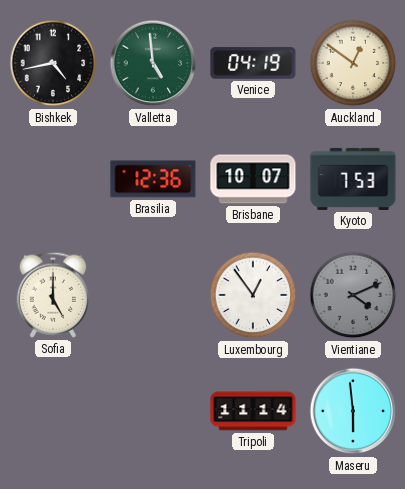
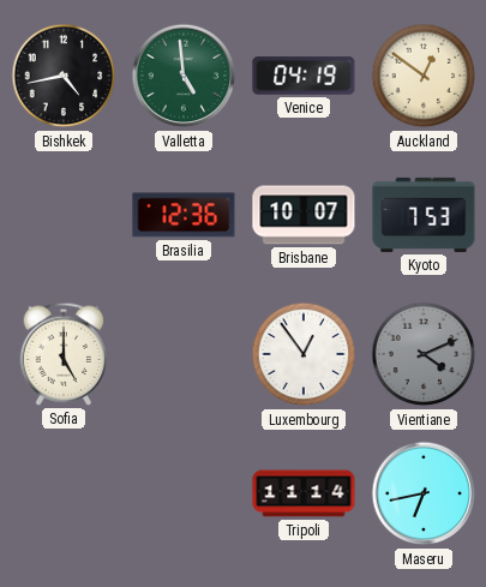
Maseru: 5:59 -> 6:43 (424, 493)
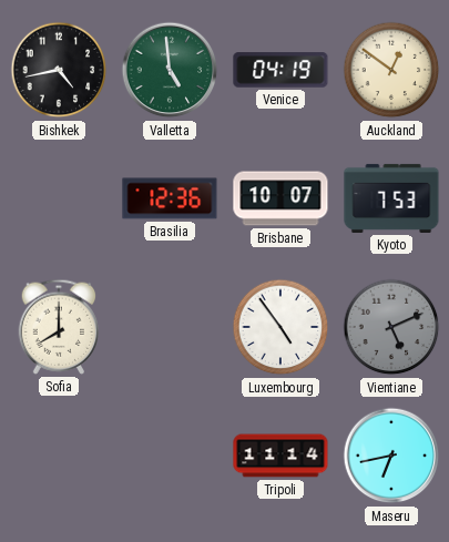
Sofia: 5:00 -> 8:00 (59, 327)
Luxembourg: 12:54 -> 4:54 (280, 327)
Vientiane: 4:11 -> 5:11 (391, 327)
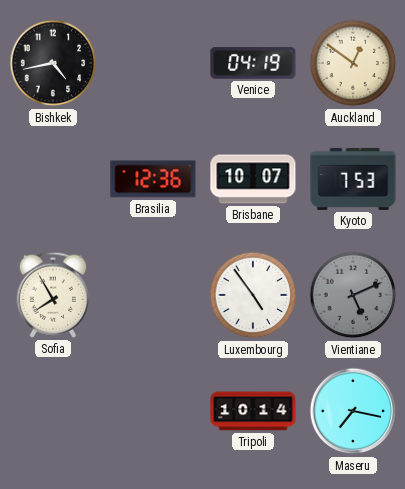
Valletta: 4:59 -> none (170, 70)
Sofia: 8:00 -> 7:55 (53, 295)
Tripoli: 11:14 -> 10:14 (253, 411)
Maseru: 6:43 -> 7:17 (353, 411)
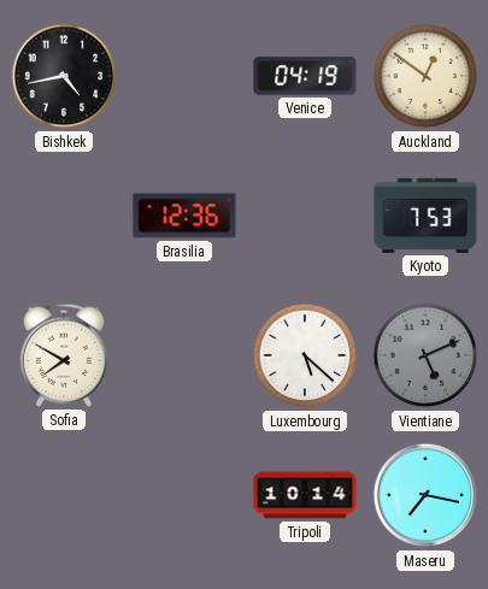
Brisbane: 10:07 -> none (253, 179)
Sofia: 7:55 -> 7:50 (64, 355)
Luxembourg: 4:54 -> 5:22 (305, 355)
